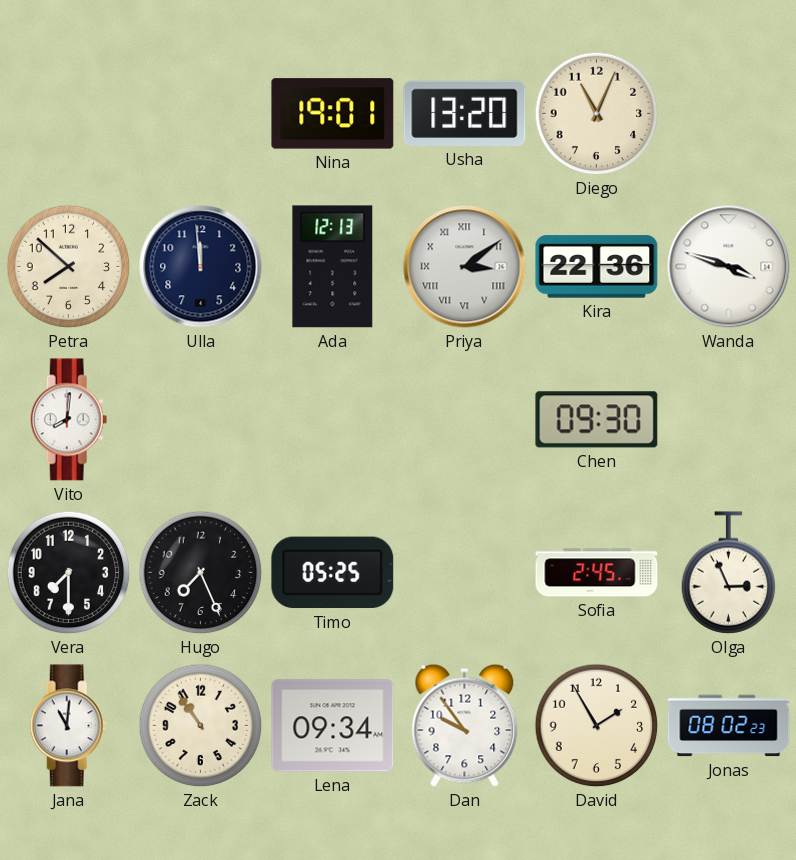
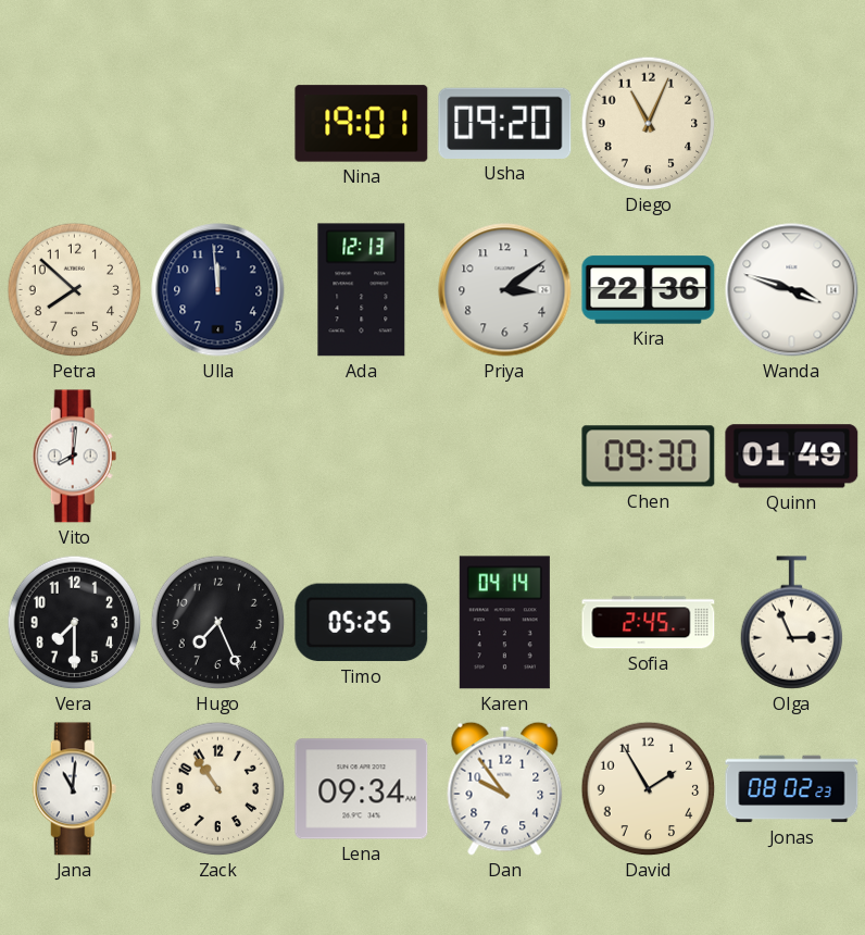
Usha: 13:20 -> 09:20 (505, 123)
Priya numerals: Roman -> Arabic (505, 290)
Quinn: none -> 01:49 (792, 457)
Karen: none -> 04:14 (504, 623)
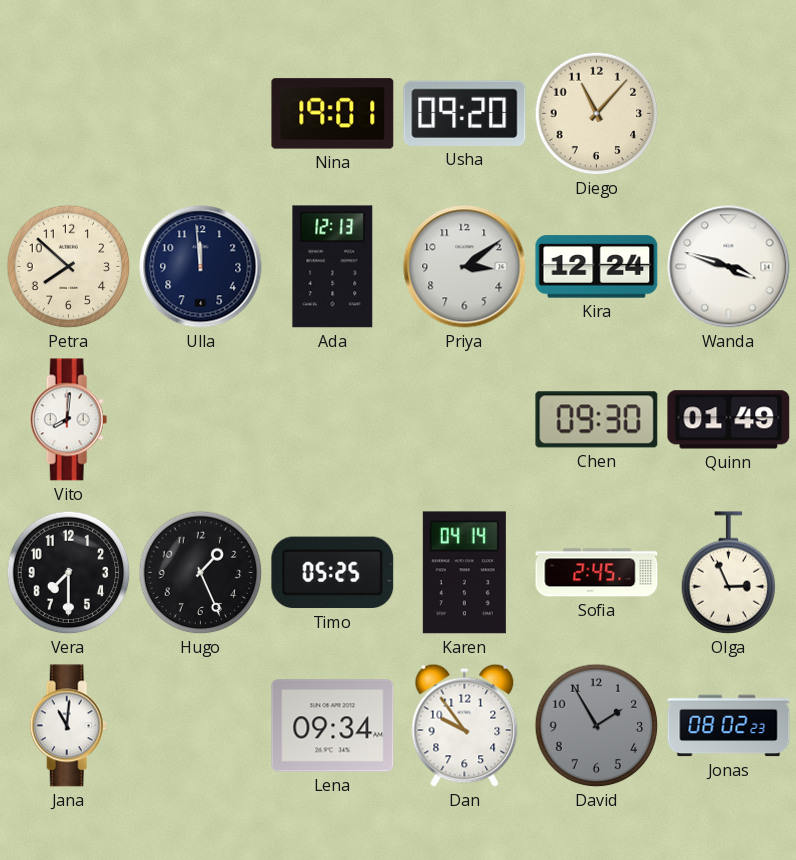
Diego: 11:04 -> 11:07 (597, 114)
Kira: 22:36 -> 12:24 (597, 267)
Hugo: 7:26 -> 1:26 (201, 573)
Zack: 10:54 -> none (218, 789)
David dial: cream -> grey (597, 726)
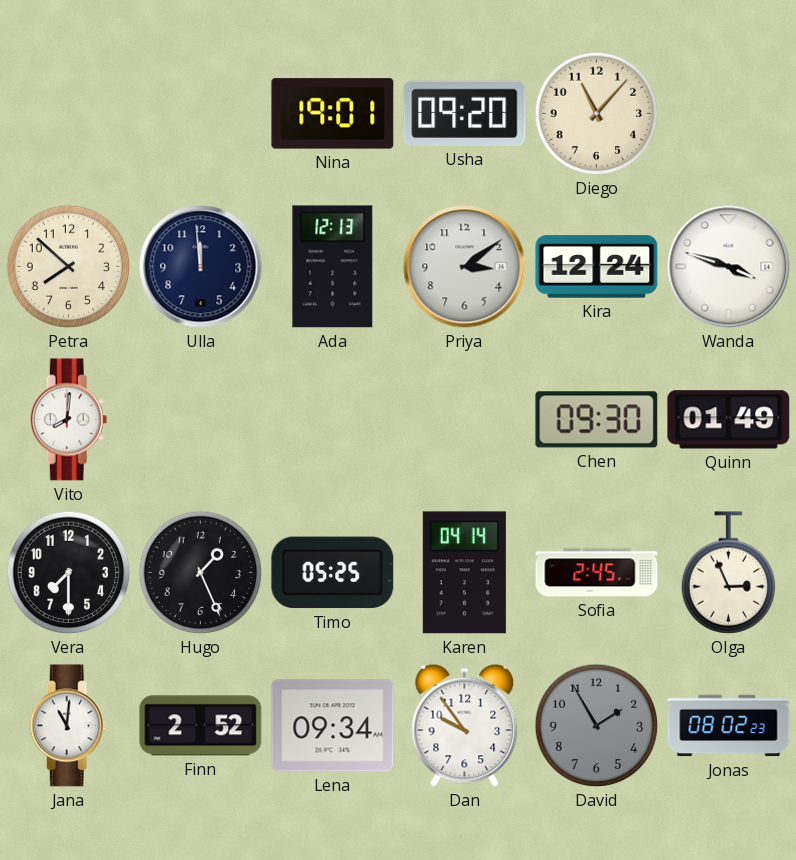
Finn: none -> 2:52 (201, 726)
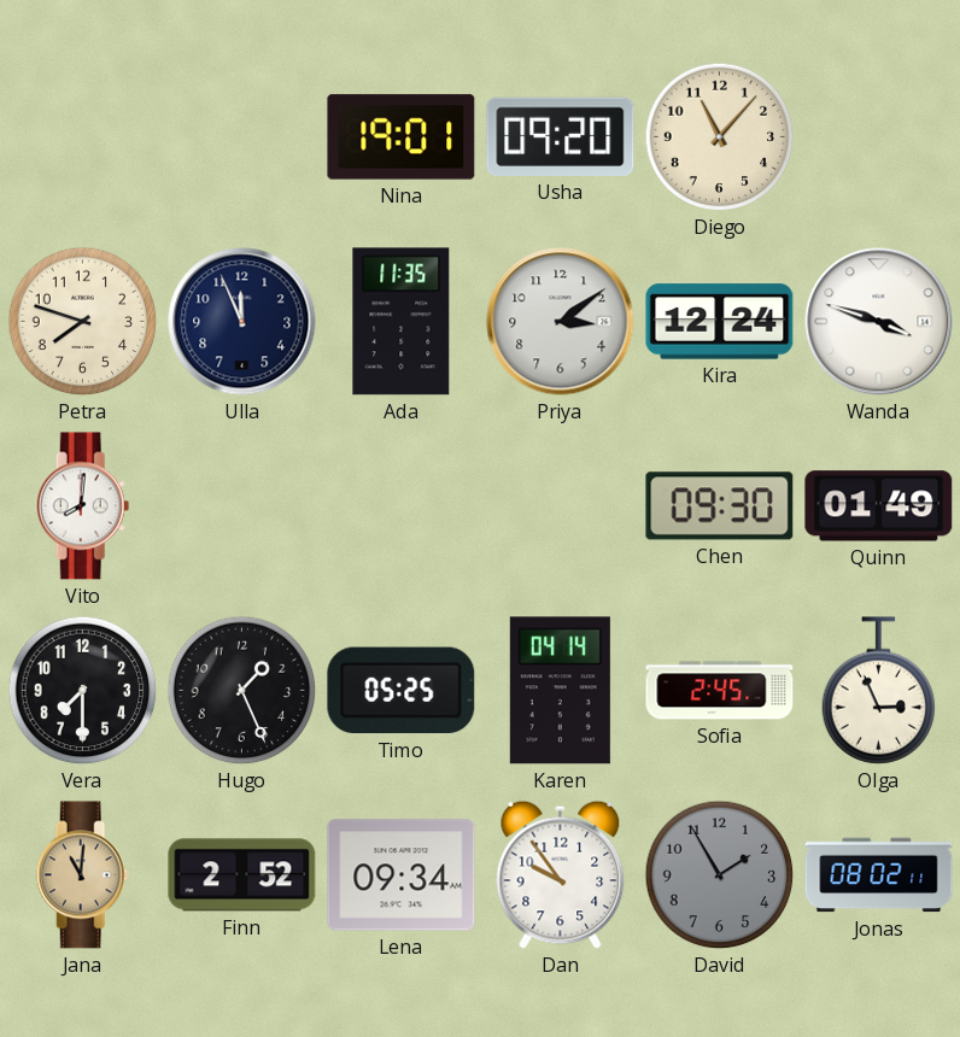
Petra: 7:52 -> 7:48 (83, 322)
Ulla: 11:59 -> 11:56 (242, 322)
Ada: 12:13 -> 11:35 (402, 322)
Jana dial: white -> champagne (83, 875)
Jonas: 08:02:23 -> 08:02:11 (879, 875)
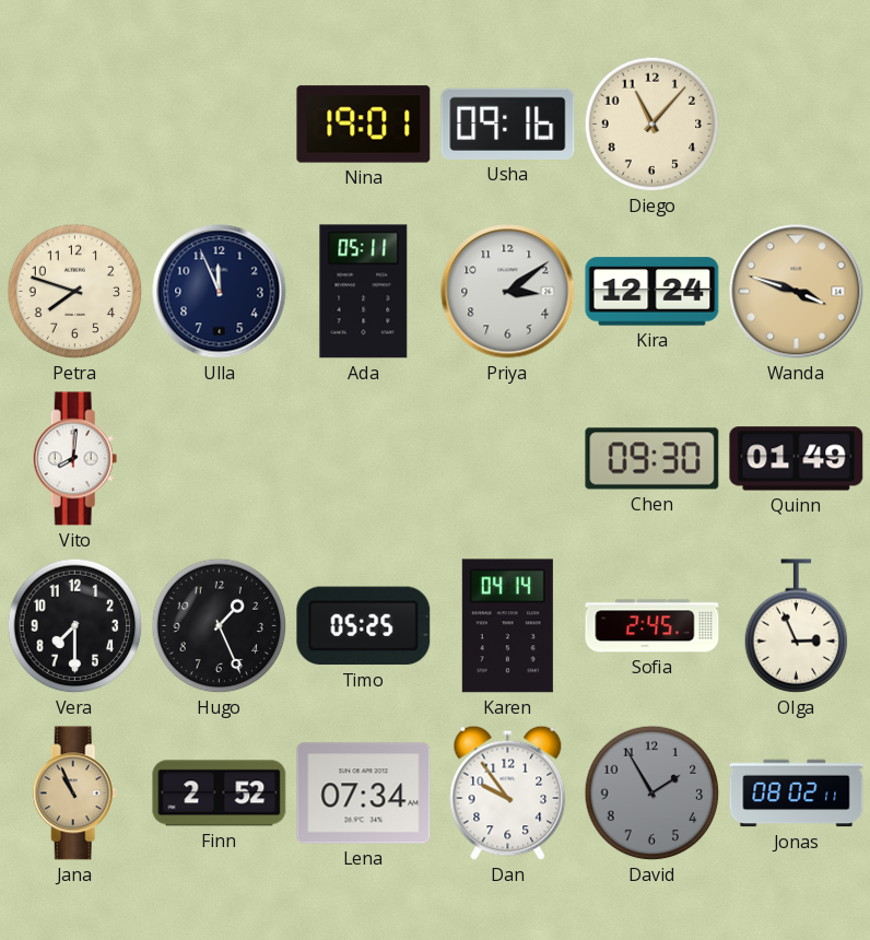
Usha: 09:20 -> 09:16 (508, 124)
Ada: 11:35 -> 05:11 (364, 292)
Wanda dial: white -> champagne (797, 292)
Jana: 11:01 -> 10:56 (75, 794)
Lena: 09:34 -> 07:34 (364, 794)
